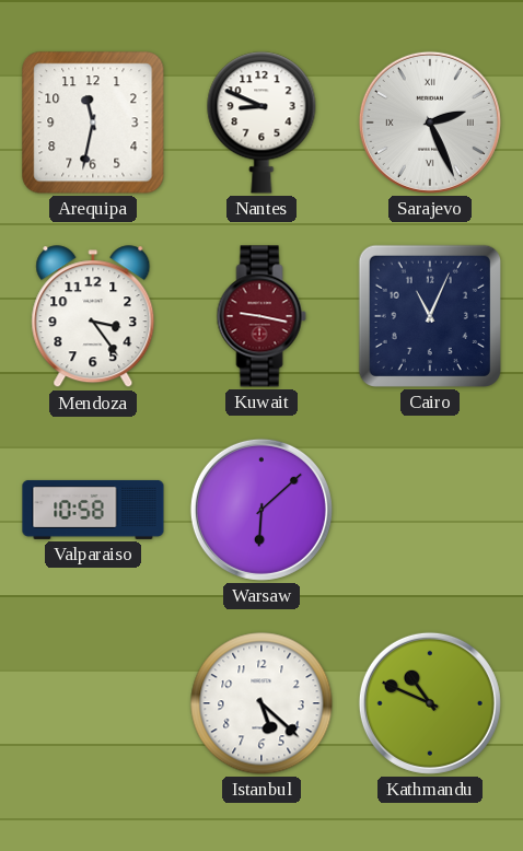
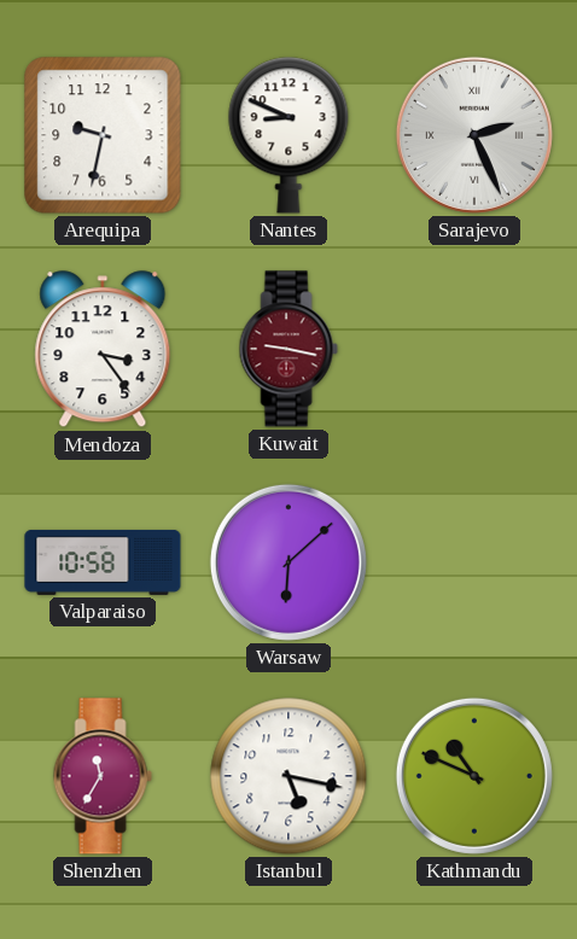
Arequipa: 11:32 -> 9:32 (103, 135)
Cairo: 11:04 -> none (430, 316)
Shenzhen: none -> 11:35 (103, 776)
Istanbul: 5:22 -> 5:17 (288, 776)
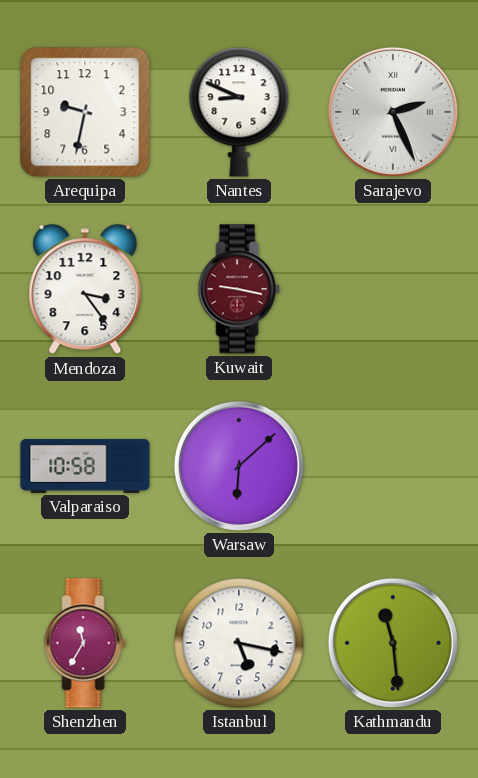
Kathmandu: 10:49 -> 11:29 (393, 643)
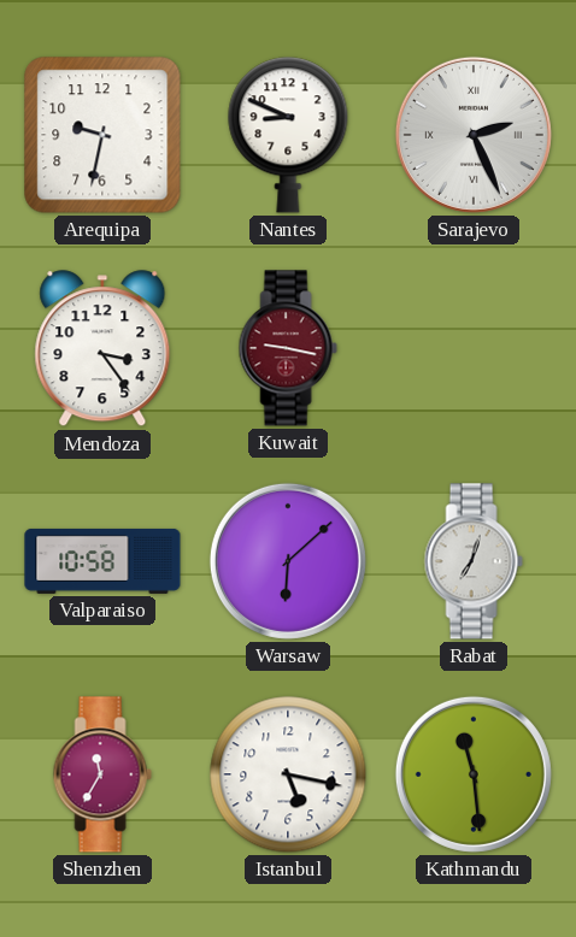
Rabat: none -> 7:03 (474, 561)
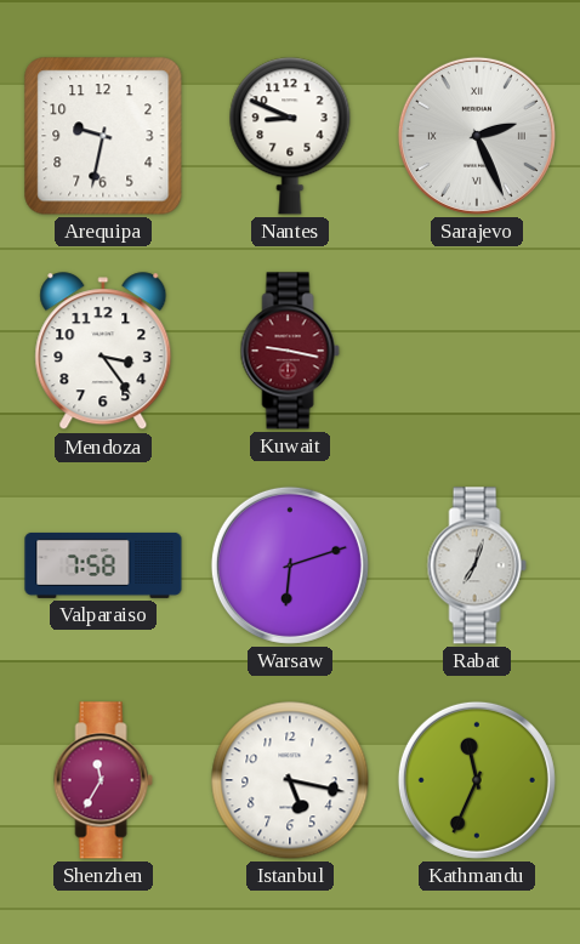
Valparaiso: 10:58 -> 7:58 (103, 565)
Warsaw: 6:08 -> 6:12 (290, 565)
Kathmandu: 11:29 -> 11:34 (477, 780)
